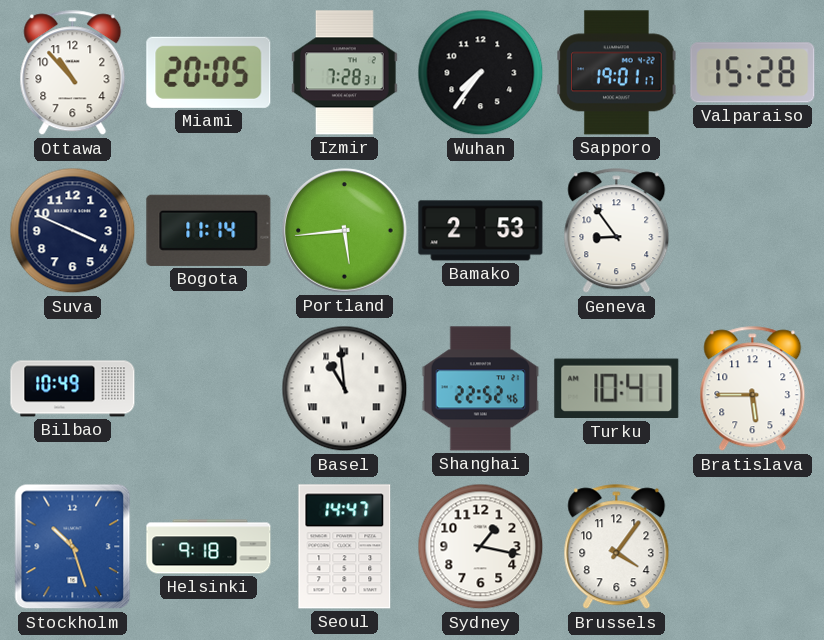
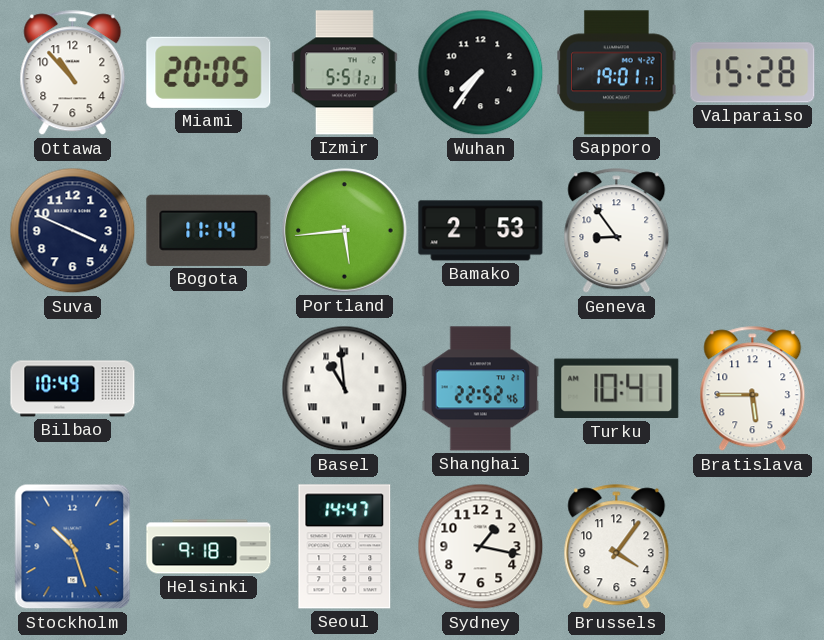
Izmir: 7:28 -> 5:51 (344, 73)
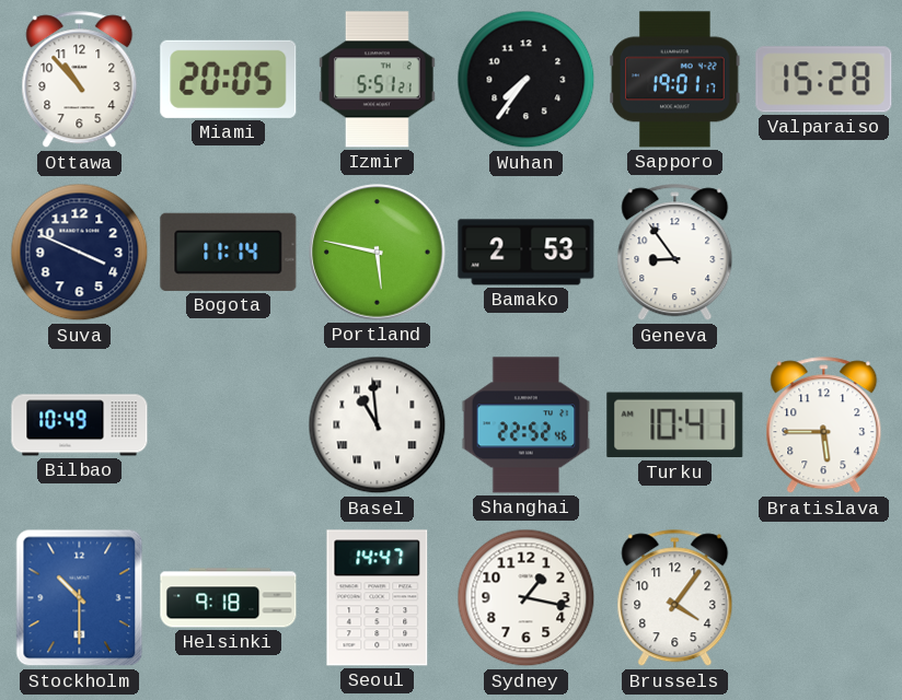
Portland: 5:44 -> 5:47 (378, 253)
Stockholm: 10:27 -> 10:30 (80, 598)
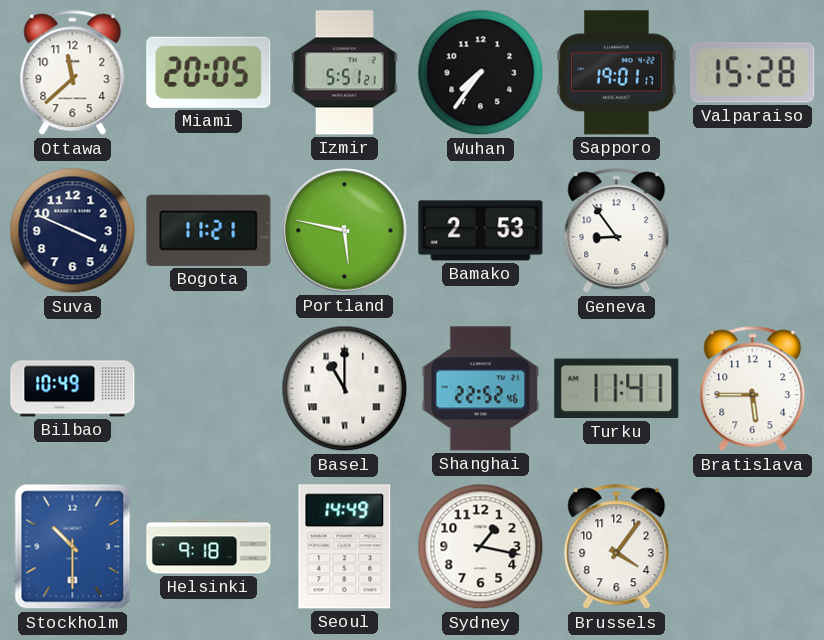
Ottawa: 10:53 -> 11:38 (73, 73)
Bogota: 11:14 -> 11:21 (209, 230)
Basel: 10:59 -> 11:00 (345, 389)
Turku: 10:41 -> 11:41 (617, 389)
Seoul: 14:47 -> 14:49 (345, 547)
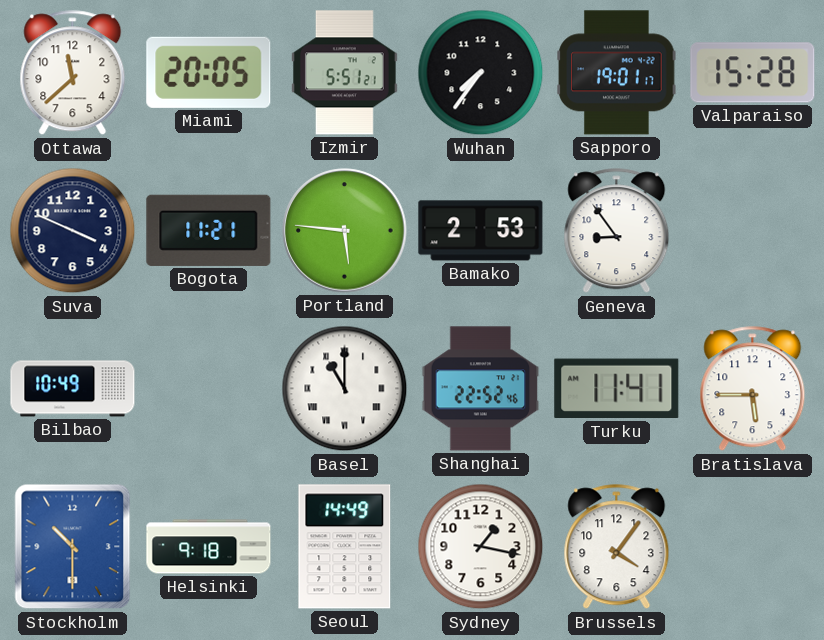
Portland: 5:47 -> 5:46 (345, 231)
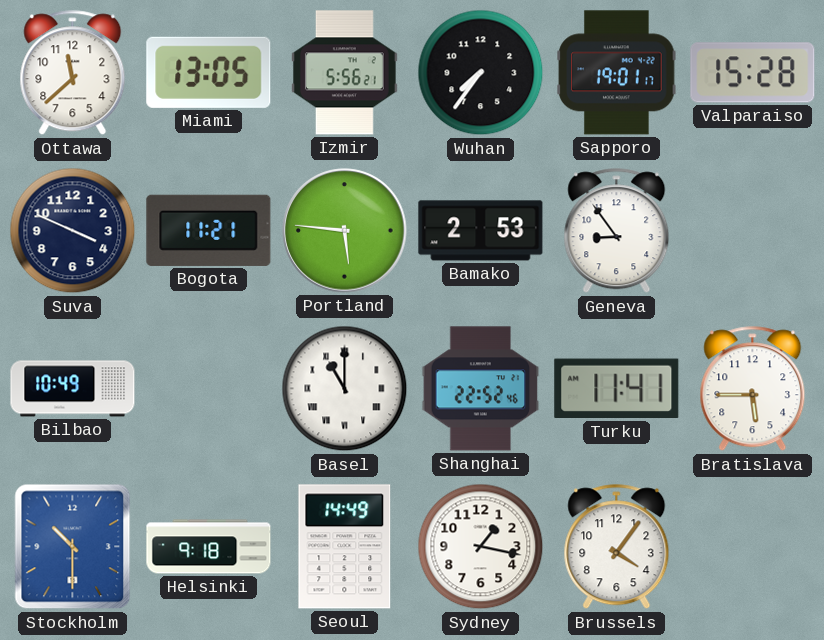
Miami: 20:05 -> 13:05 (209, 72)
Izmir: 5:51 -> 5:56 (344, 73)
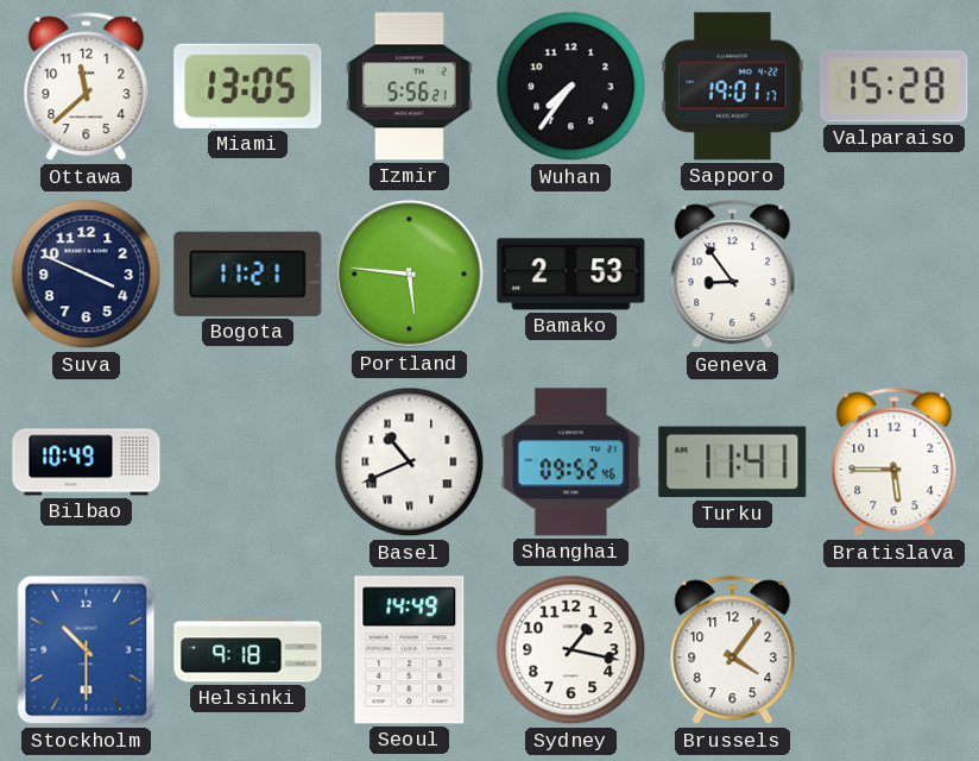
Basel: 11:00 -> 10:41 (410, 463)
Shanghai: 22:52 -> 09:52 (571, 463)
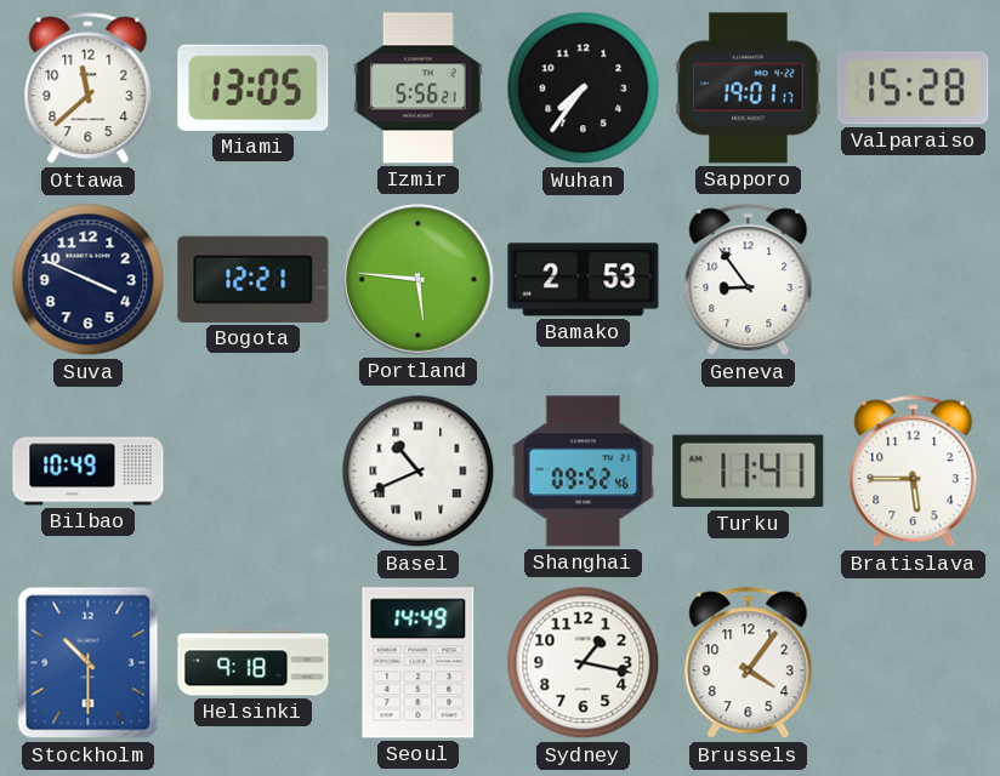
Bogota: 11:21 -> 12:21 (254, 279)
